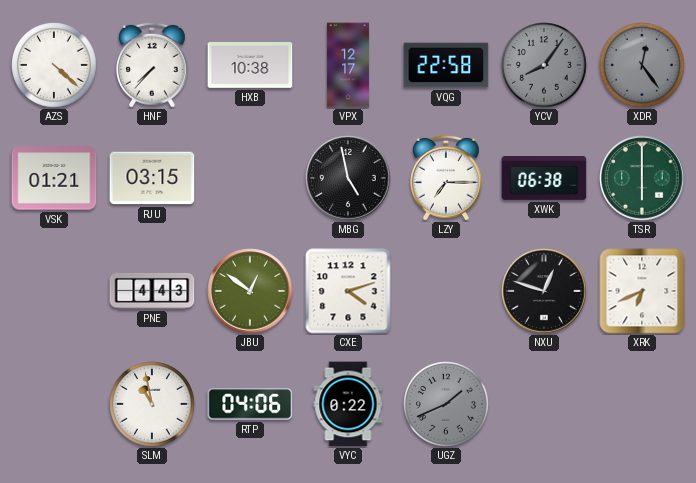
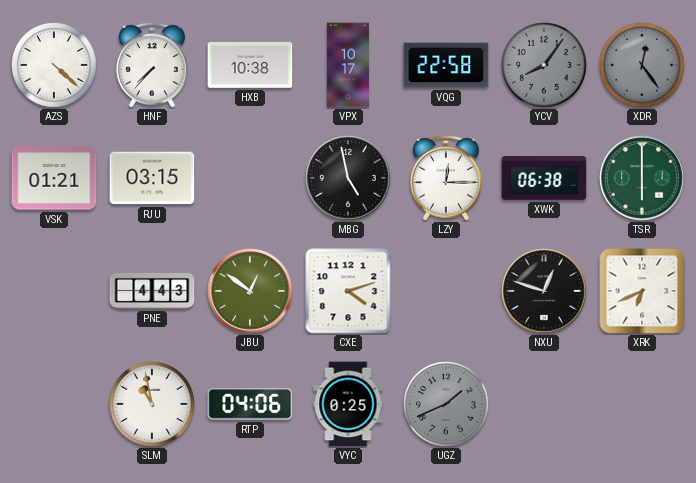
VPX: 12:17 -> 10:17 (348, 65)
LZY: 7:15 -> 12:15 (447, 178)
VYC: 0:22 -> 0:25 (348, 404)
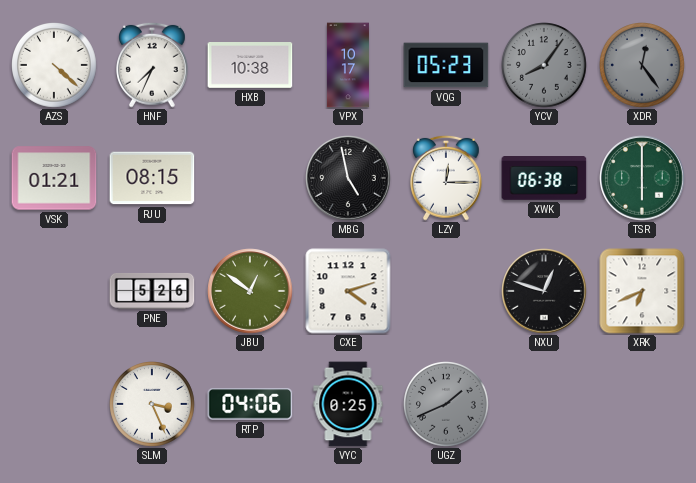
HNF: 7:37 -> 7:34 (153, 65)
VQG: 22:58 -> 05:23 (446, 65)
RJU: 03:15 -> 08:15 (152, 178)
PNE: 4:43 -> 5:26 (152, 291)
SLM: 10:58 -> 3:26 (153, 405)
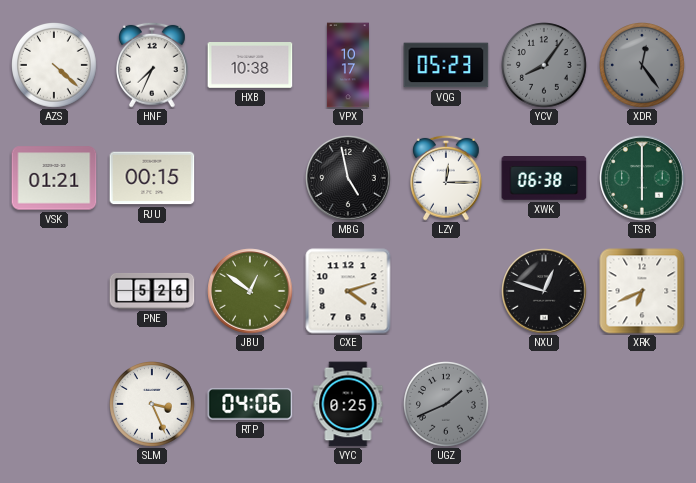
RJU: 08:15 -> 00:15 (152, 178)
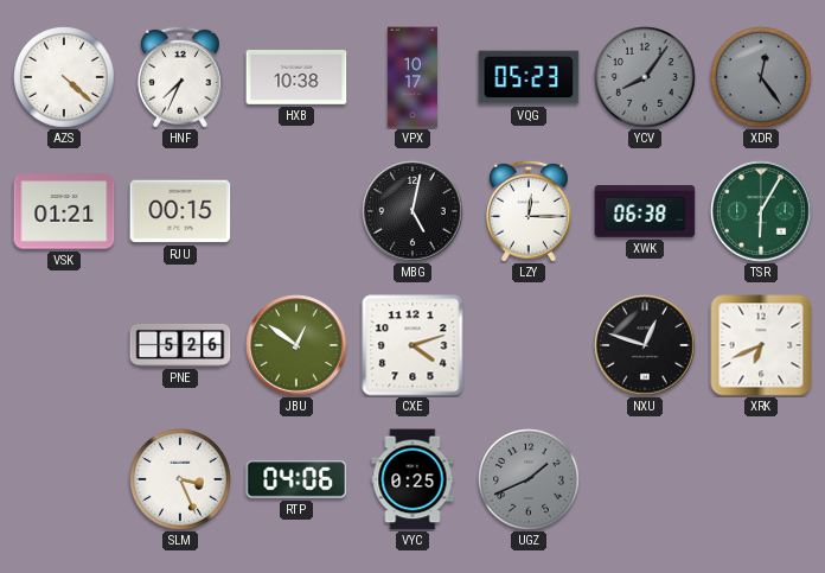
MBG: 4:58 -> 5:02 (412, 211)
TSR: 6:00 -> 6:05 (761, 211)
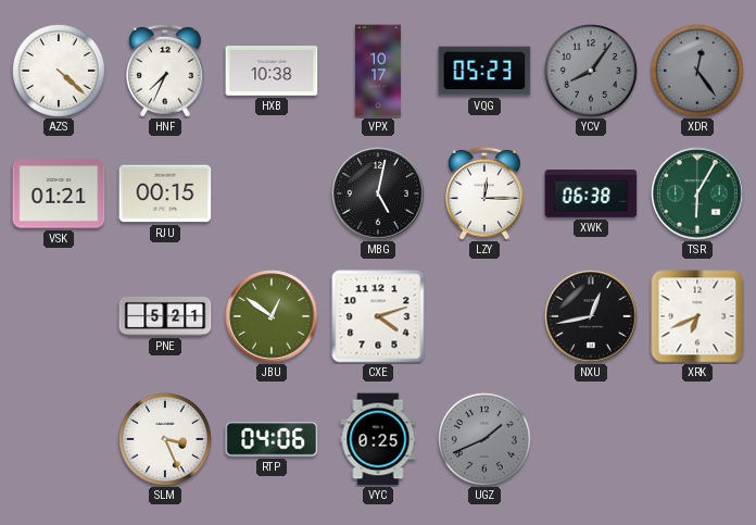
PNE: 5:26 -> 5:21 (165, 316)
NXU: 12:48 -> 12:43 (591, 316)
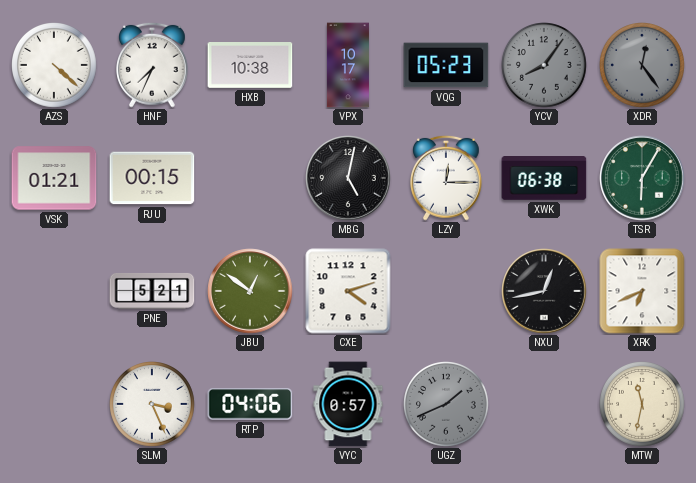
VYC: 0:25 -> 0:57 (348, 404)
MTW: none -> 11:32 (643, 405)
